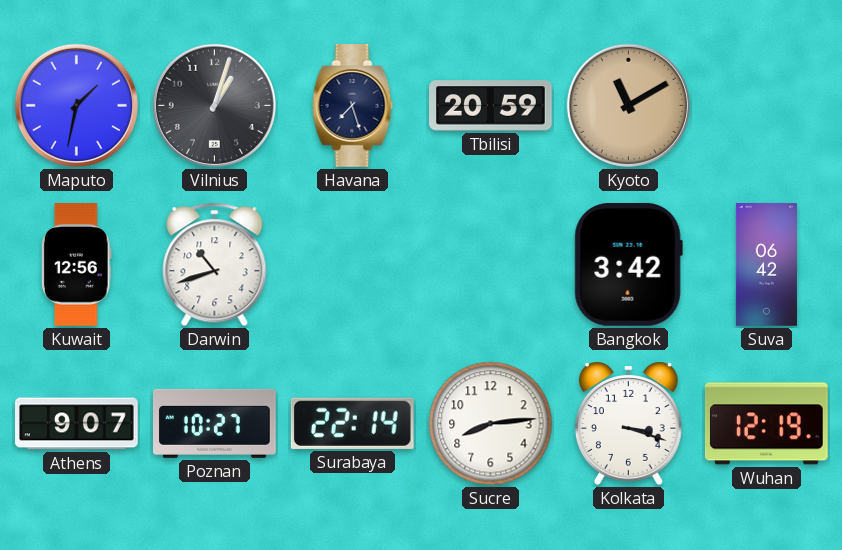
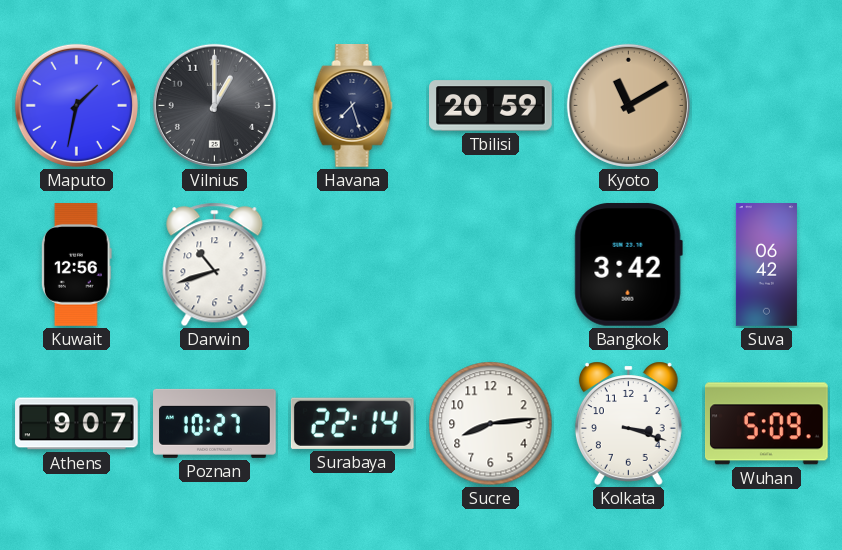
Vilnius: 1:03 -> 1:00 (214, 105)
Wuhan: 12:19 -> 5:09 (767, 424)
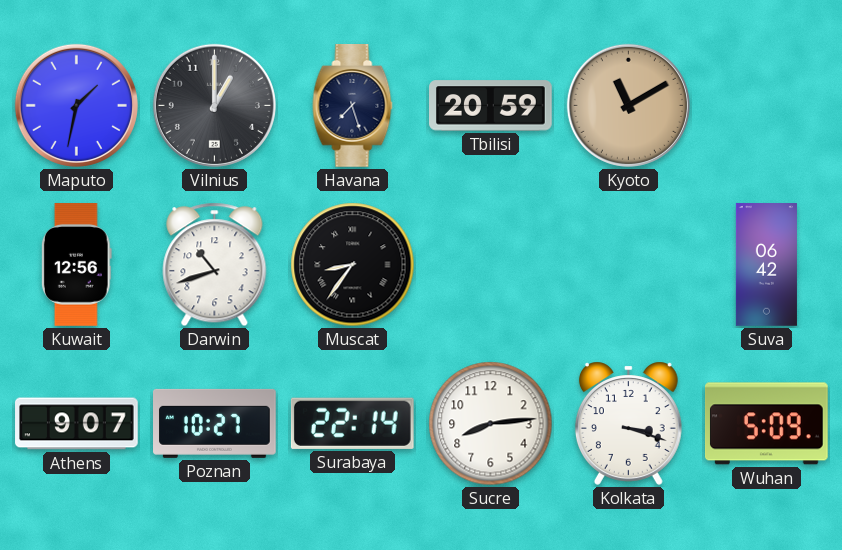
Muscat: none -> 8:36 (353, 265)
Bangkok: 3:42 -> none (628, 264)
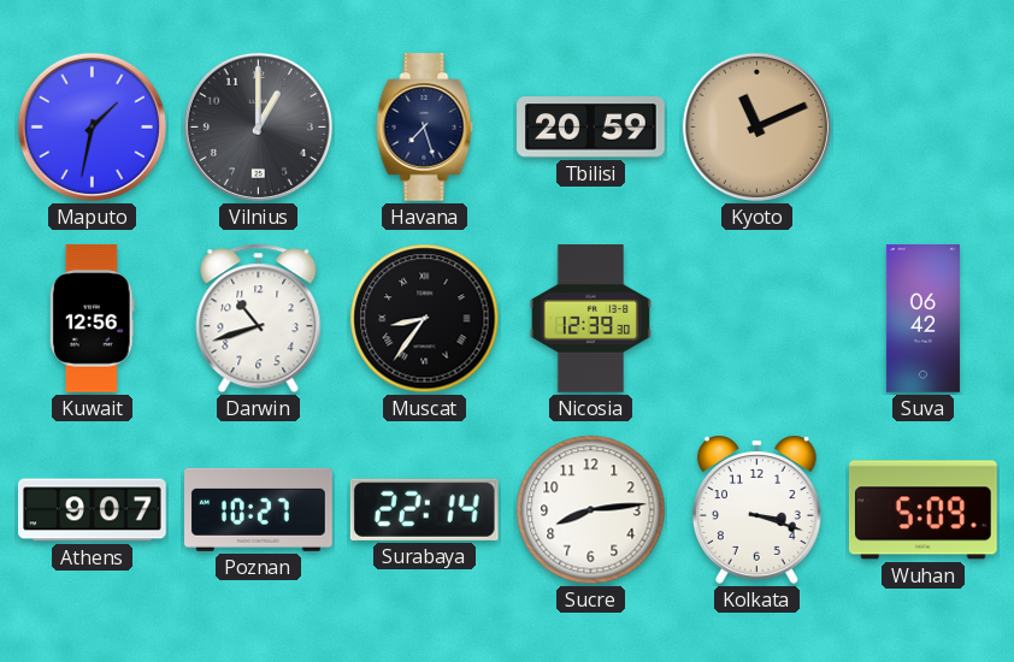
Kyoto: 11:10 -> 11:11 (756, 126)
Nicosia: none -> 12:39 (590, 319)
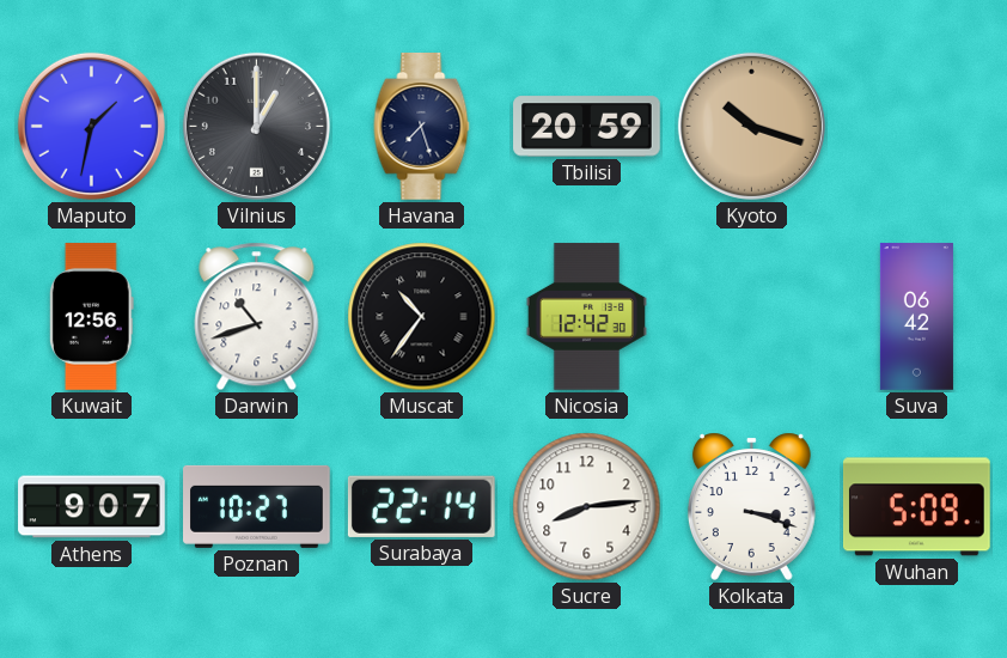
Kyoto: 11:11 -> 10:18 (751, 126)
Muscat: 8:36 -> 10:36 (422, 317)
Nicosia: 12:39 -> 12:42 (586, 317)
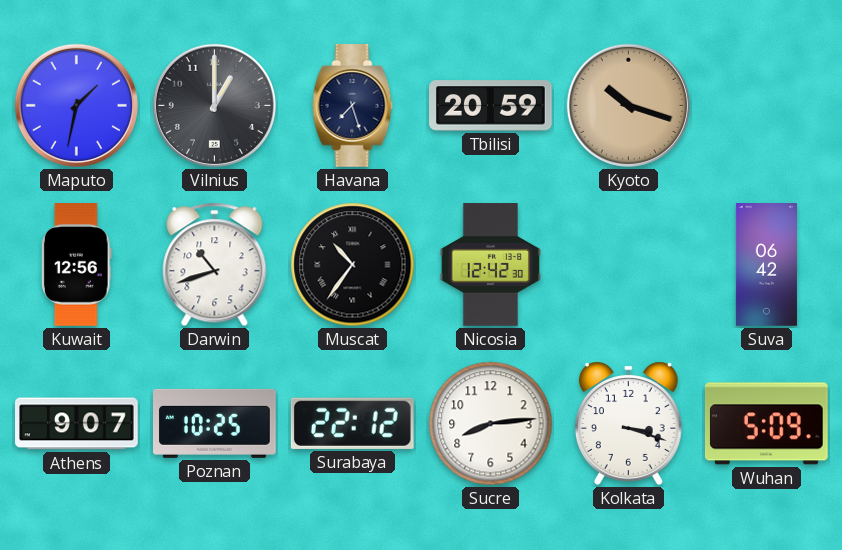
Poznan: 10:27 -> 10:25 (215, 423)
Surabaya: 22:14 -> 22:12 (352, 423)
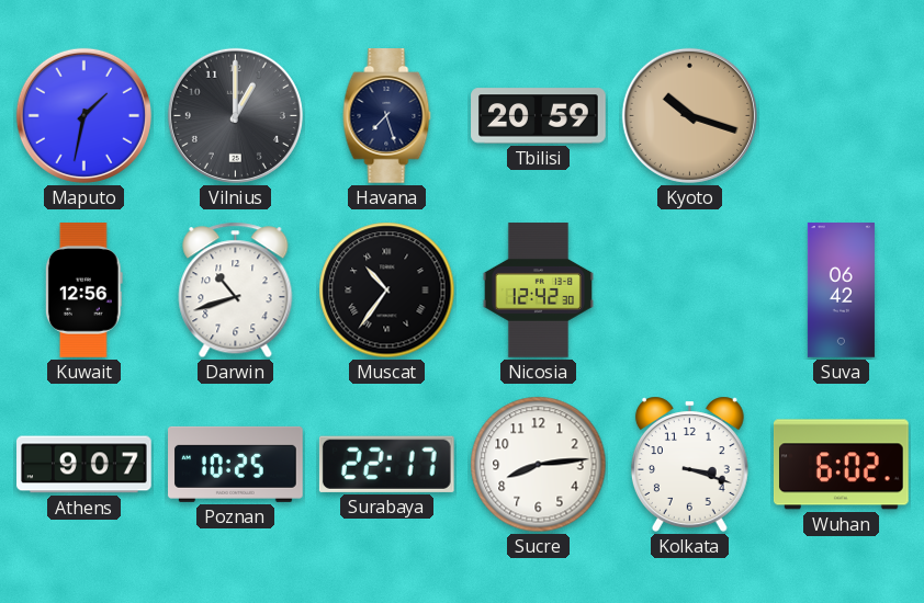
Surabaya: 22:12 -> 22:17 (386, 464)
Wuhan: 5:09 -> 6:02 (842, 465)
